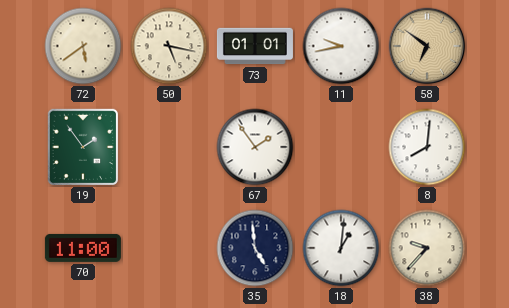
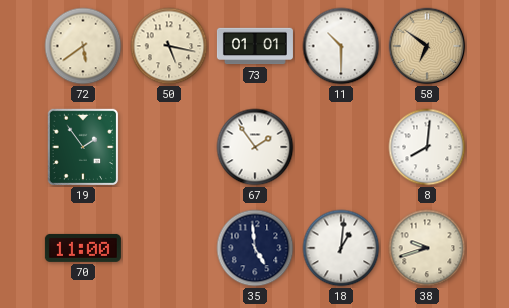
11: 9:43 -> 10:30 (341, 46)
38: 9:37 -> 9:42 (427, 248)
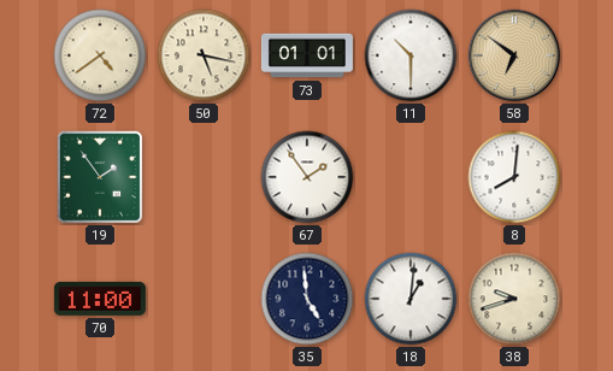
72: 5:39 -> 4:39 (100, 55)
